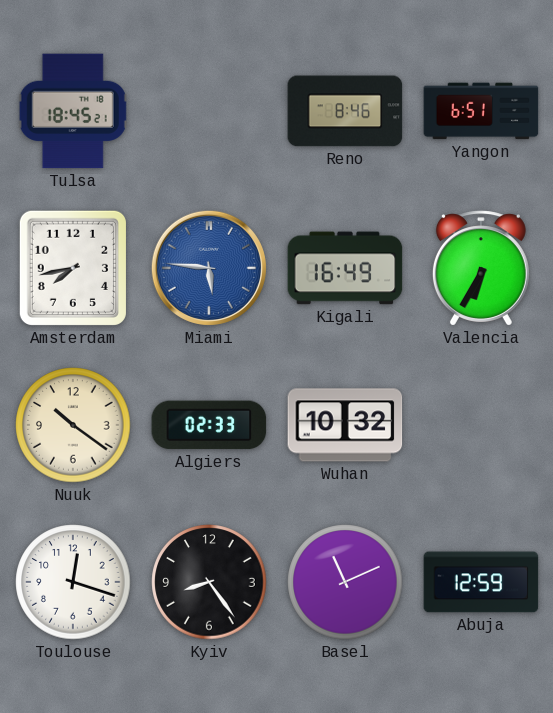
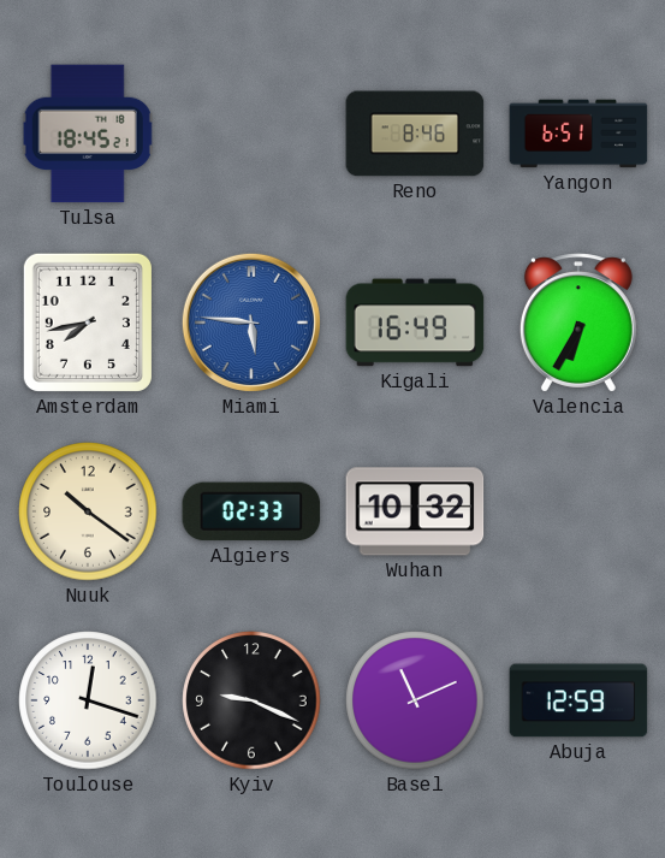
Kyiv: 8:24 -> 9:19 (251, 700)
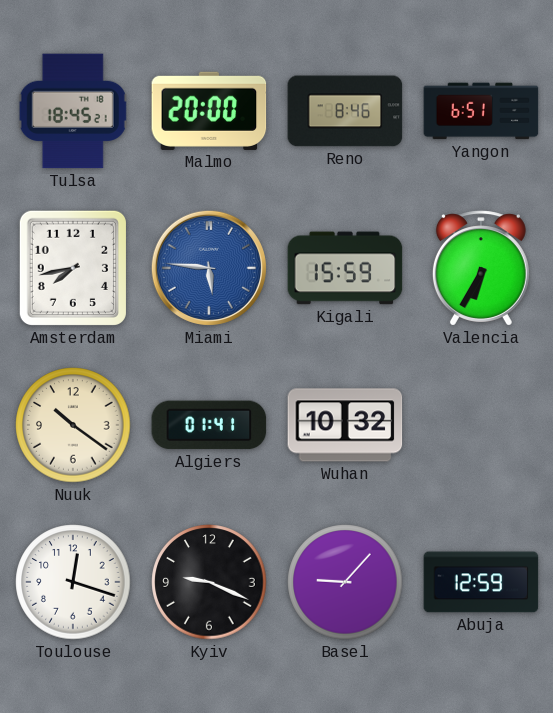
Malmo: none -> 20:00 (209, 111)
Kigali: 16:49 -> 15:59 (345, 268)
Algiers: 02:33 -> 01:41 (209, 425)
Basel: 11:11 -> 9:07 (345, 582)
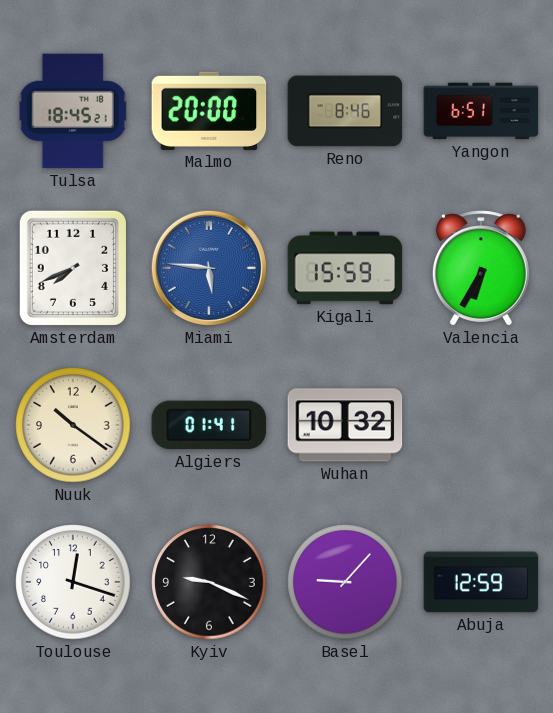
Amsterdam: 7:43 -> 7:41 (73, 268)
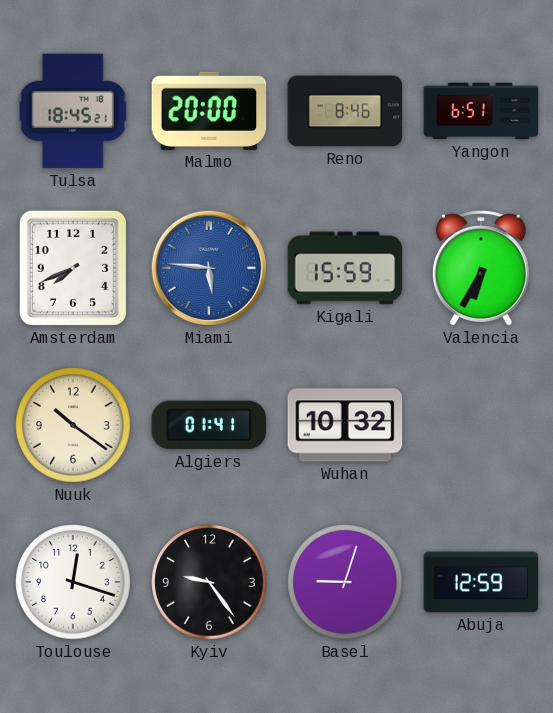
Kyiv: 9:19 -> 9:24 (209, 582)
Basel: 9:07 -> 9:03 (345, 582)
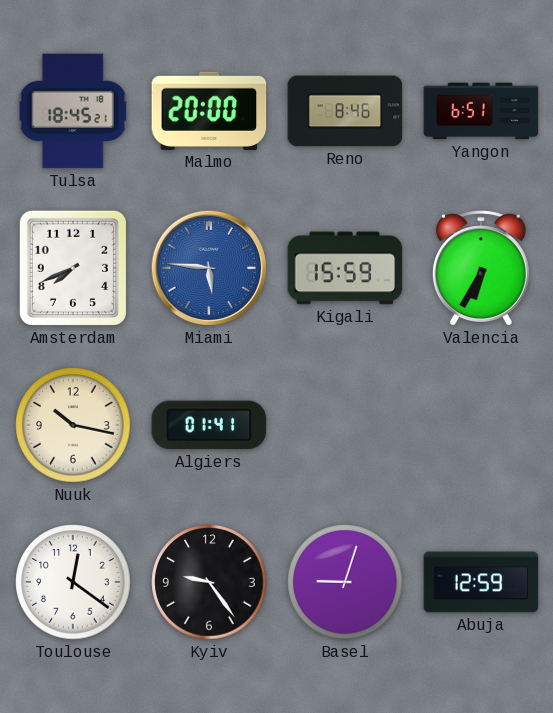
Nuuk: 10:21 -> 10:17 (73, 425)
Wuhan: 10:32 -> none (345, 425)
Toulouse: 12:18 -> 12:21 (73, 582)
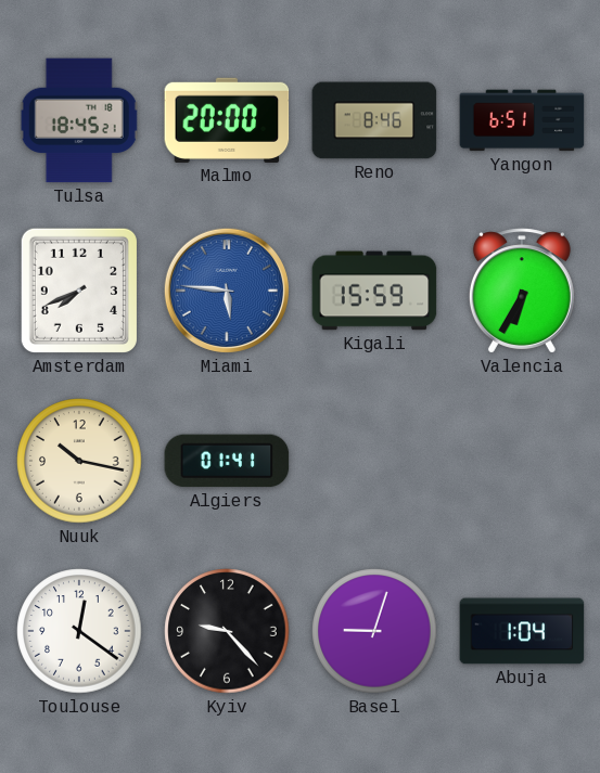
Kyiv: 9:24 -> 9:23 (227, 631)
Abuja: 12:59 -> 1:04 (522, 631)
